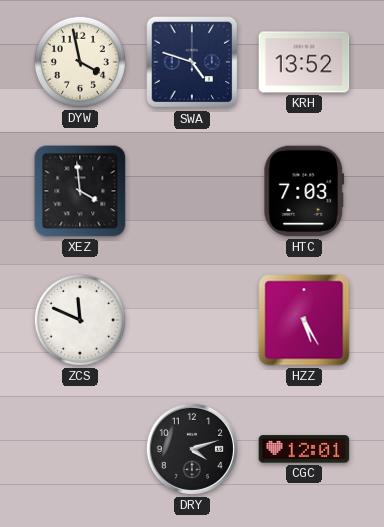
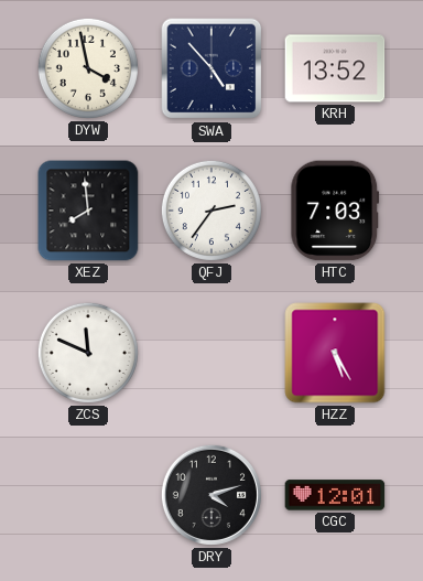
SWA: 4:48 -> 4:53 (211, 68)
XEZ: 3:59 -> 7:59 (88, 211)
QFJ: none -> 2:36 (211, 211)
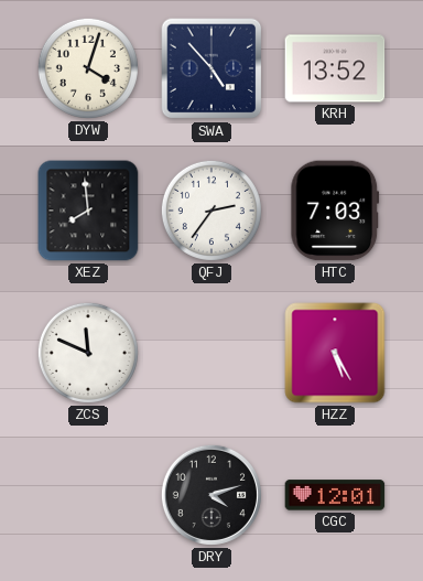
DYW: 3:58 -> 4:03 (88, 68)
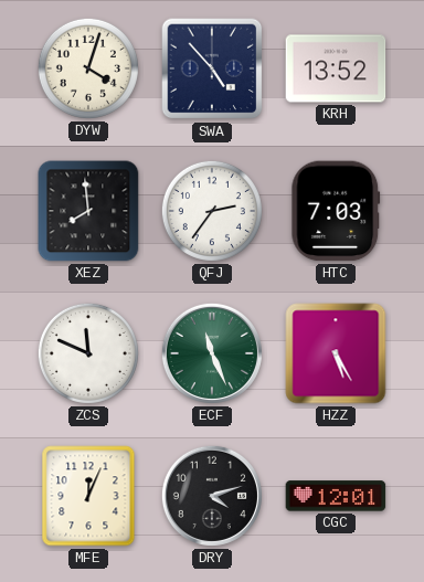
ECF: none -> 11:26 (212, 353)
MFE: none -> 12:04 (88, 496)
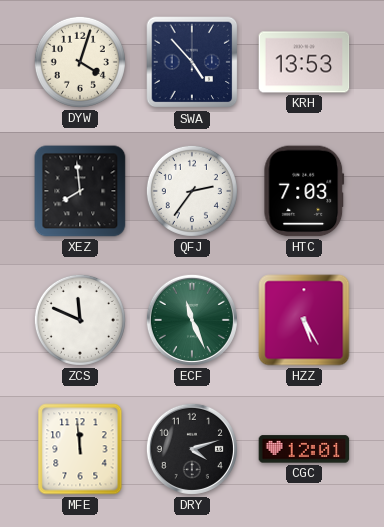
KRH: 13:52 -> 13:53 (304, 62)
MFE: 12:04 -> 11:59 (80, 449)
